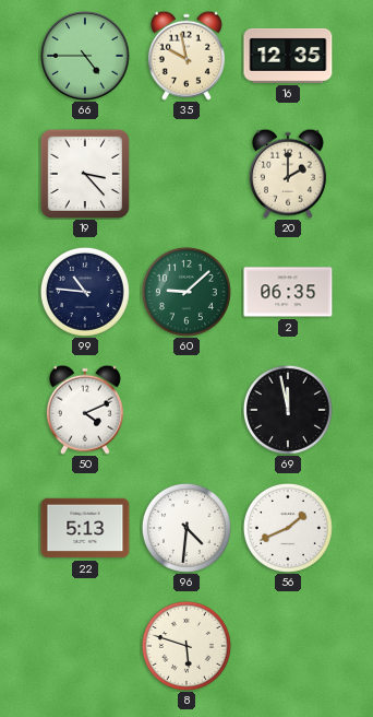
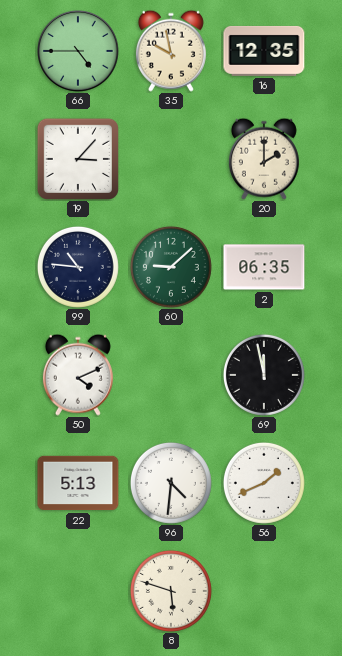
19: 3:23 -> 3:07 (78, 159)
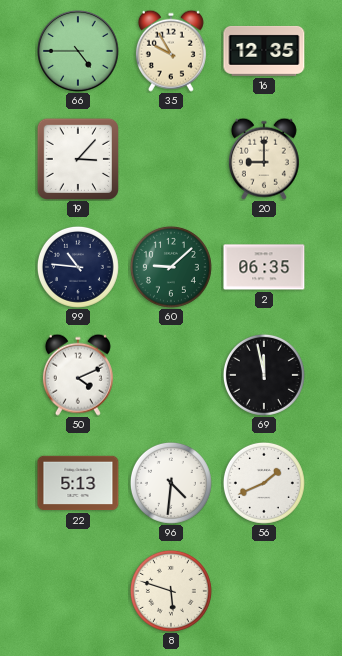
35: 9:58 -> 9:55 (171, 51)
20: 2:00 -> 9:00 (264, 159)
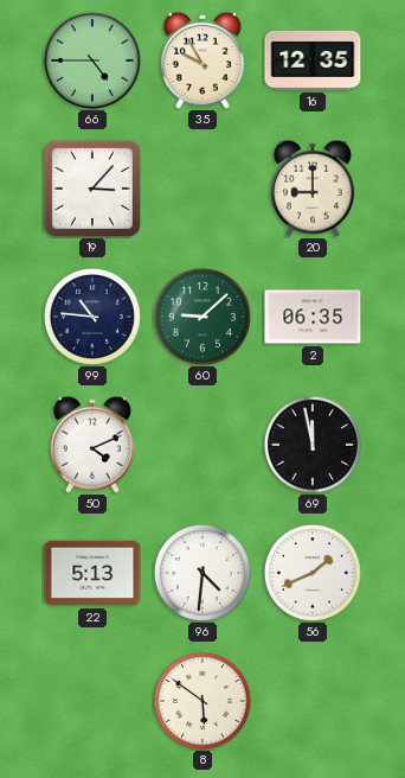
8: 5:48 -> 5:51 (202, 701)
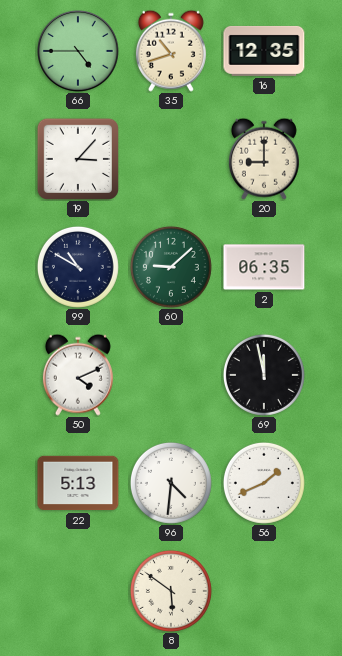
35: 9:55 -> 10:42 (171, 51)
99: 10:46 -> 10:50 (78, 267)
